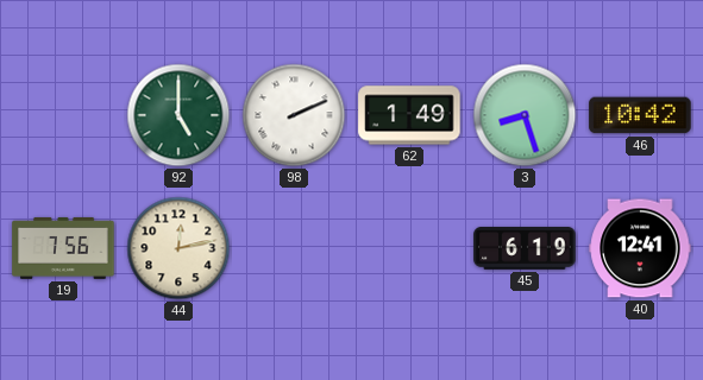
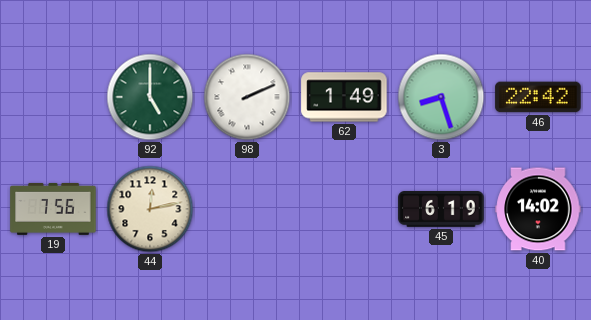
46: 10:42 -> 22:42 (538, 97)
40: 12:41 -> 14:02 (538, 209)
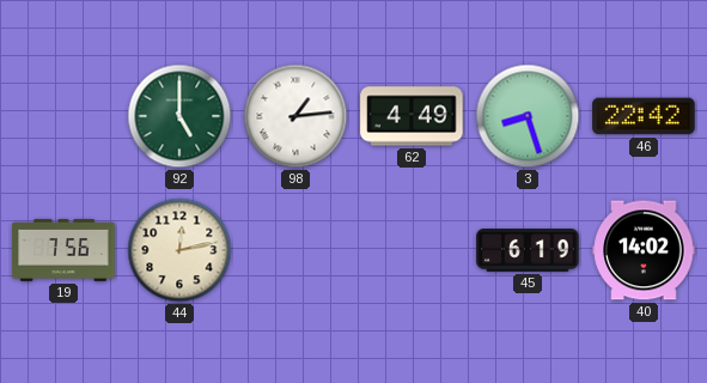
98: 2:11 -> 1:14 (295, 116)
62: 1:49 -> 4:49 (412, 116)
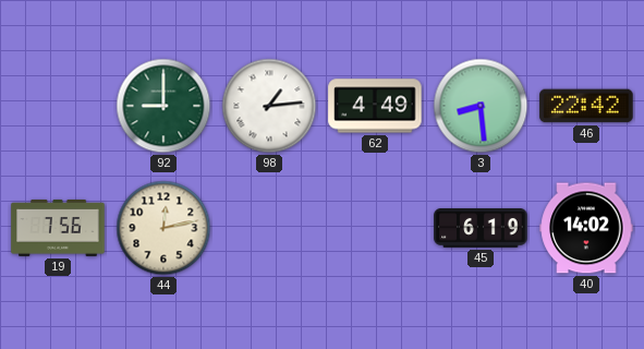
92: 5:00 -> 9:00 (163, 106)
3: 8:27 -> 8:29 (481, 106)
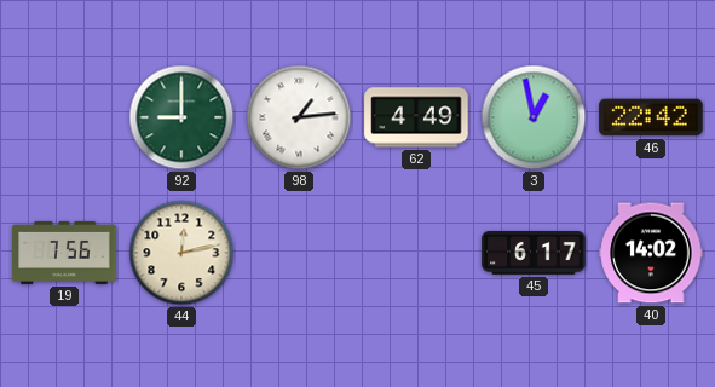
3: 8:29 -> 12:58 (534, 117)
45: 6:19 -> 6:17 (534, 254)
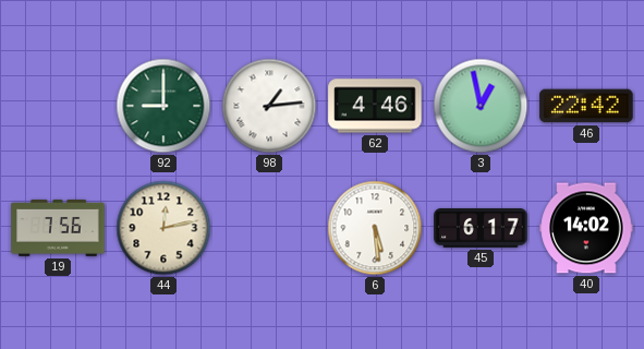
62: 4:49 -> 4:46 (375, 106)
6: none -> 5:29 (375, 228)
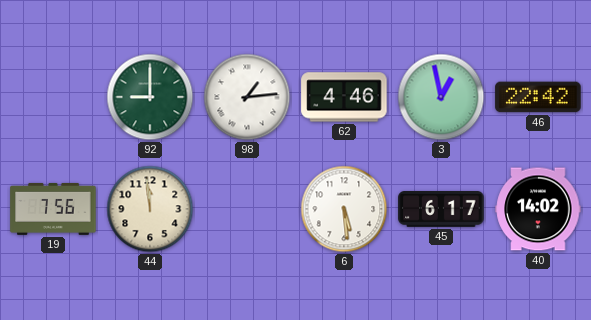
44: 12:13 -> 11:59 (150, 209)
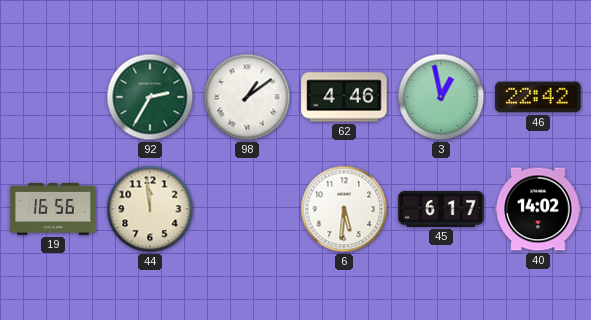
92: 9:00 -> 2:35 (150, 97)
98: 1:14 -> 1:09 (247, 97)
19: 7:56 -> 16:56 (53, 209)
6: 5:29 -> 5:31 (344, 209)
